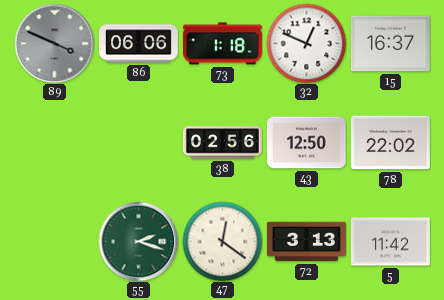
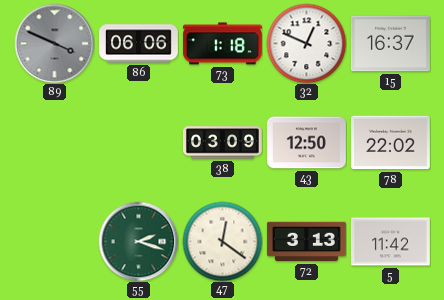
38: 02:56 -> 03:09 (222, 143)
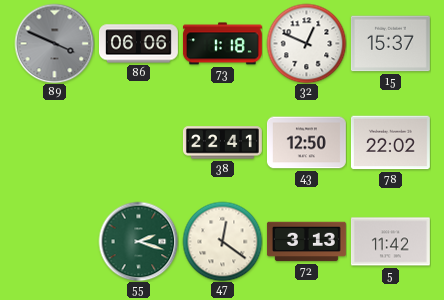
15: 16:37 -> 15:37 (390, 44)
38: 03:09 -> 22:41 (222, 143)
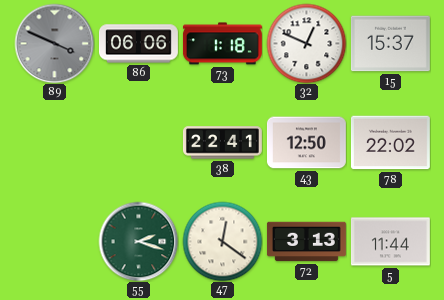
5: 11:42 -> 11:44 (390, 242)
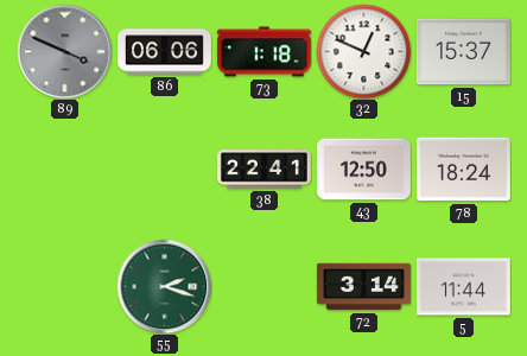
78: 22:02 -> 18:24 (463, 170)
47: 12:21 -> none (222, 241)
72: 3:13 -> 3:14 (363, 287)
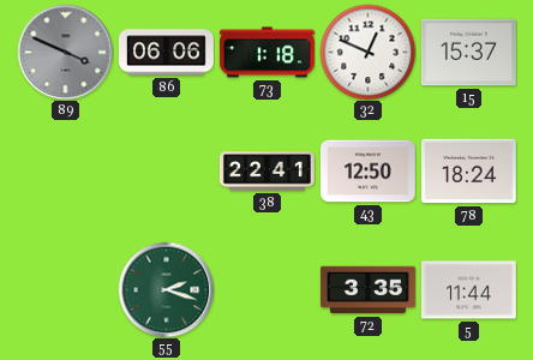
72: 3:14 -> 3:35 (367, 290)
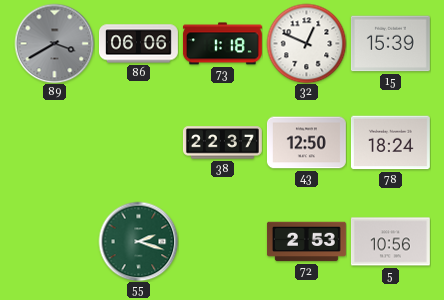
89: 3:49 -> 3:40 (54, 43)
15: 15:37 -> 15:39 (390, 44)
38: 22:41 -> 22:37 (222, 143)
72: 3:35 -> 2:53 (306, 242)
5: 11:44 -> 10:56 (390, 242)
